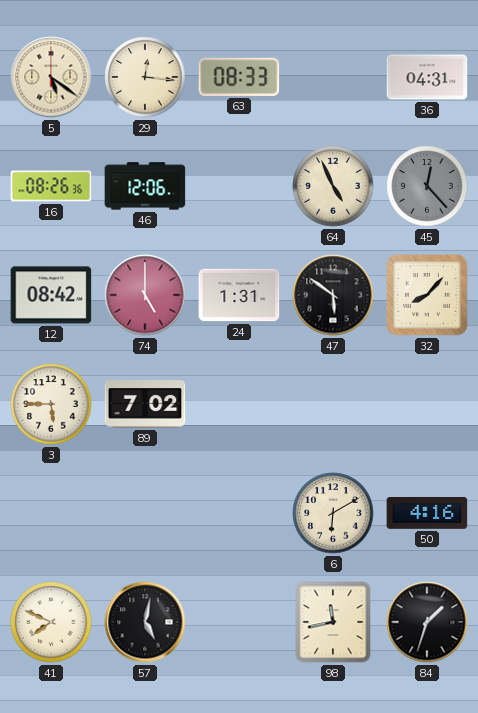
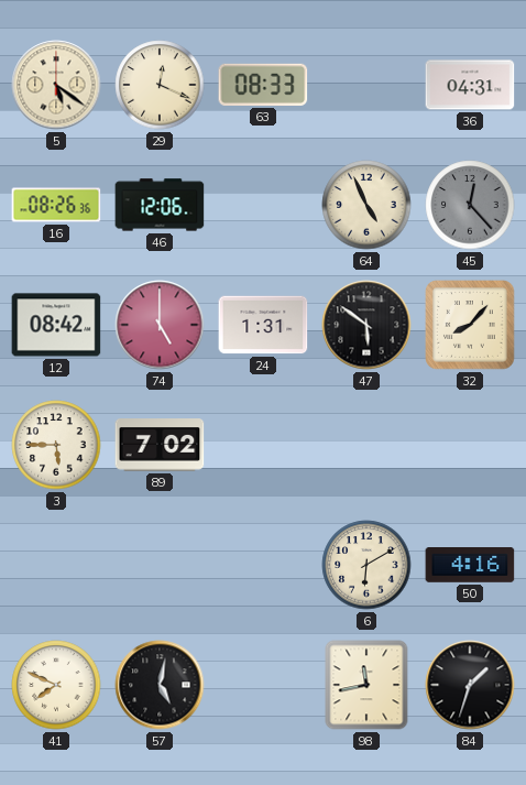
29: 12:16 -> 12:19 (160, 85)
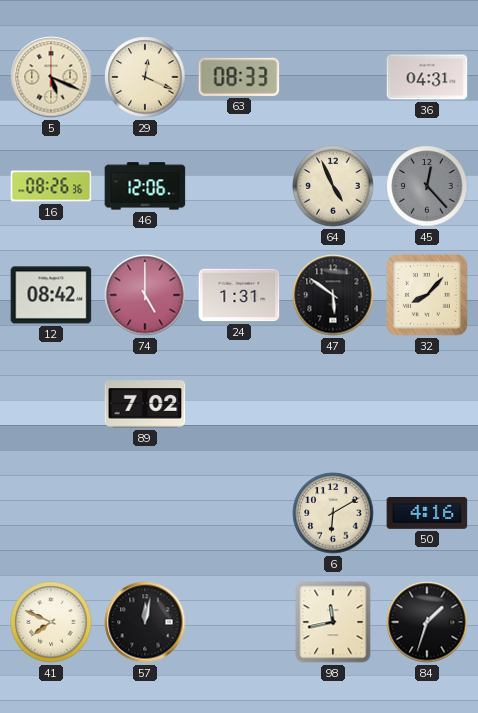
5: 5:21 -> 5:19 (51, 77)
3: 5:45 -> none (56, 445)
57: 5:02 -> 12:02 (145, 622)
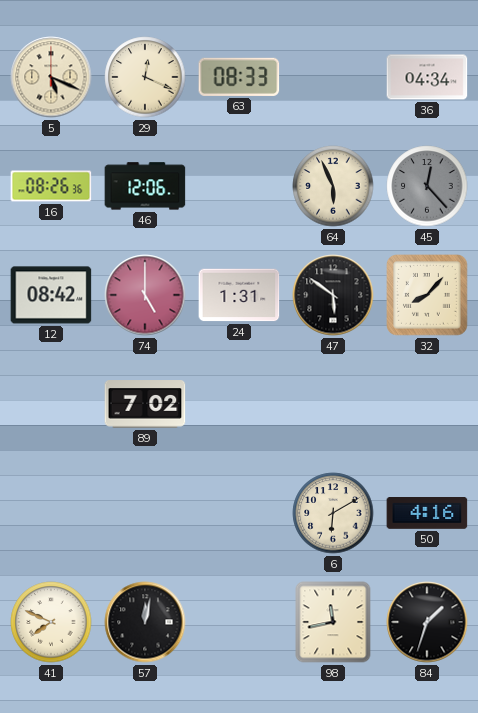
36: 04:31 -> 04:34 (427, 77)
64: 4:56 -> 5:56 (333, 186)
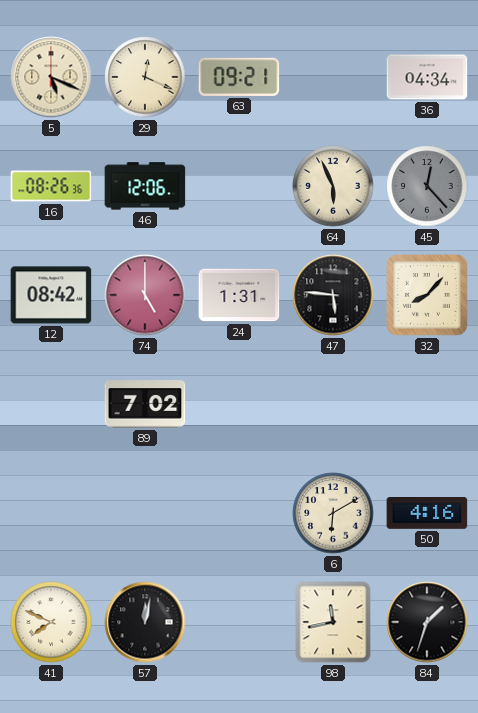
63: 08:33 -> 09:21 (239, 77)
47: 5:51 -> 5:46 (333, 295)
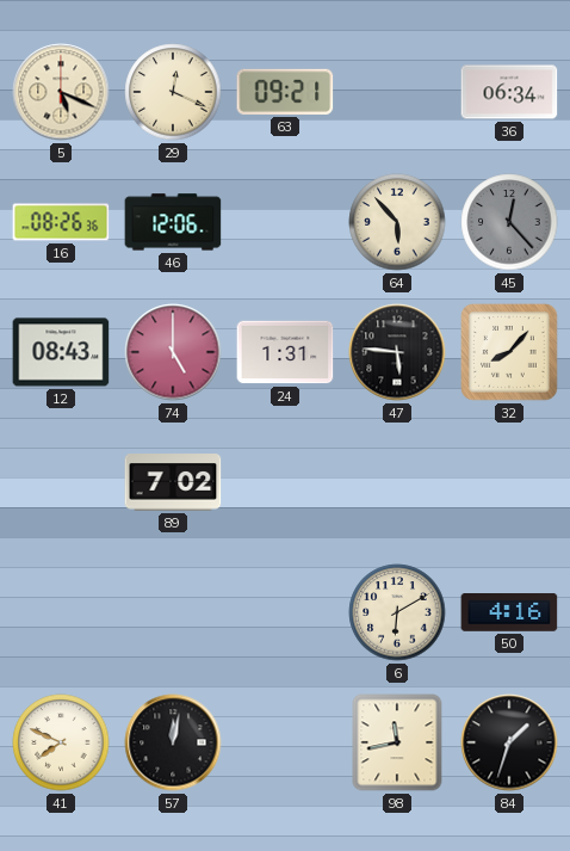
36: 04:34 -> 06:34 (509, 92)
64: 5:56 -> 5:53 (397, 222)
12: 08:42 -> 08:43 (61, 352)
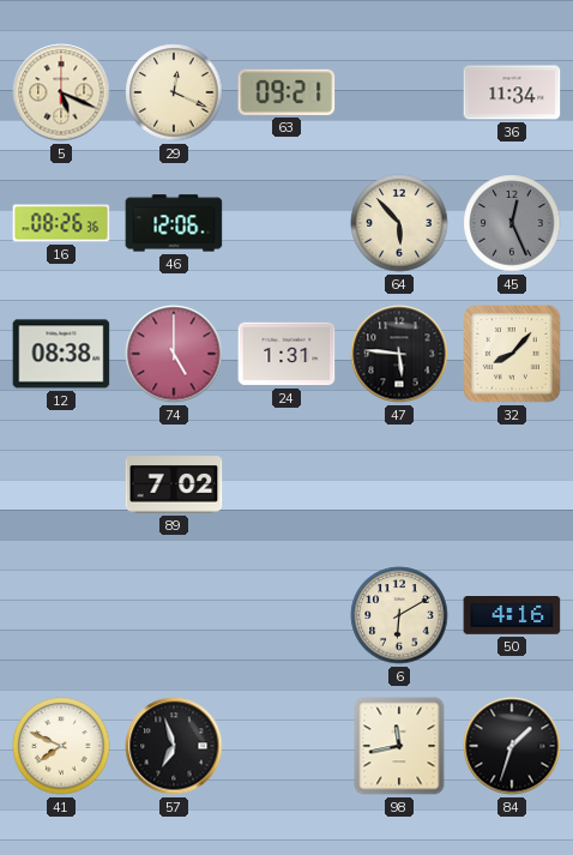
36: 06:34 -> 11:34 (512, 92)
45: 12:23 -> 12:26 (512, 223)
12: 08:43 -> 08:38 (61, 354)
57: 12:02 -> 6:57 (174, 746)
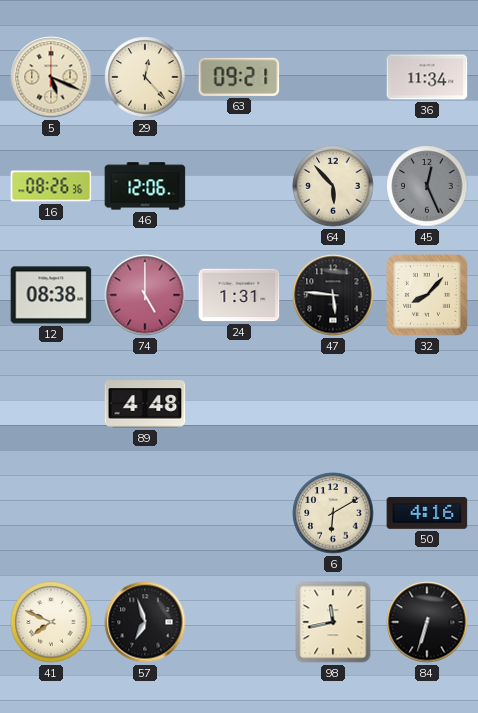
29: 12:19 -> 12:23 (145, 77)
89: 7:02 -> 4:48 (145, 404)
84: 1:33 -> 6:33 (427, 622)
